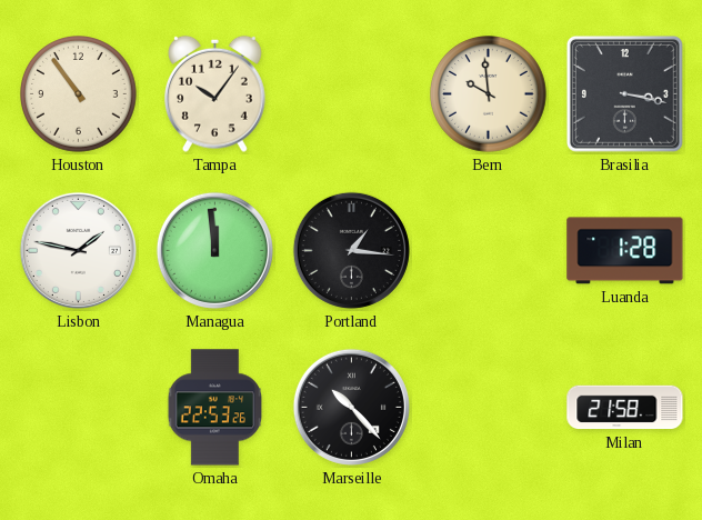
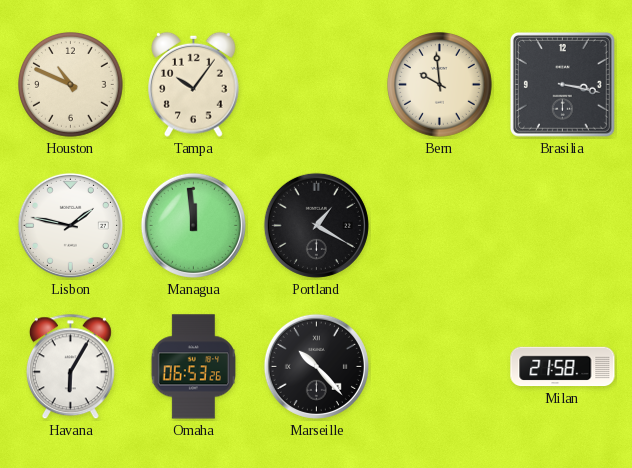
Houston: 10:54 -> 10:49 (71, 85)
Portland: 1:16 -> 1:20 (316, 225)
Luanda: 1:28 -> none (625, 251)
Havana: none -> 6:05 (70, 367)
Omaha: 22:53 -> 06:53 (193, 367)
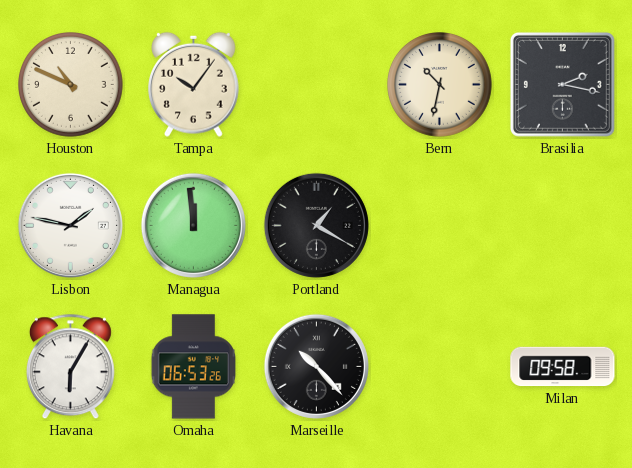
Bern: 9:59 -> 10:32 (440, 85)
Brasilia: 3:17 -> 2:17 (562, 84)
Milan: 21:58 -> 09:58 (563, 367)
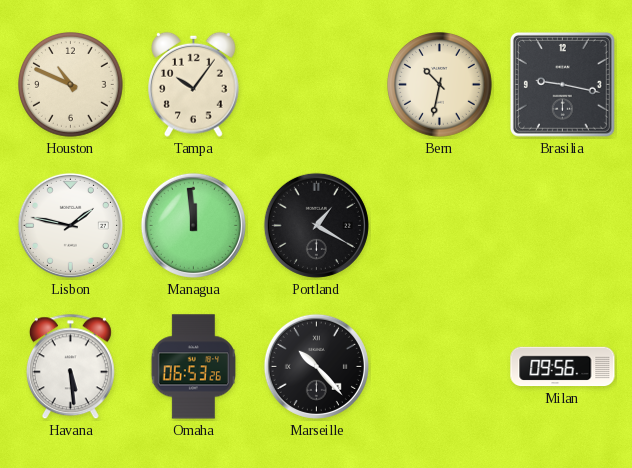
Brasilia: 2:17 -> 9:17 (562, 84)
Havana: 6:05 -> 5:29 (70, 367)
Milan: 09:58 -> 09:56 (563, 367)
